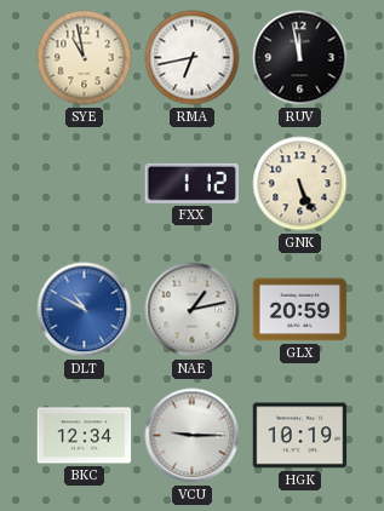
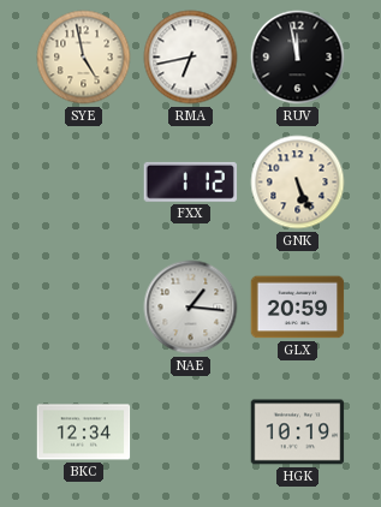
SYE: 10:58 -> 4:58 (84, 58)
DLT: 10:50 -> none (85, 310)
NAE: 1:13 -> 1:16 (191, 308)
VCU: 9:15 -> none (193, 436)
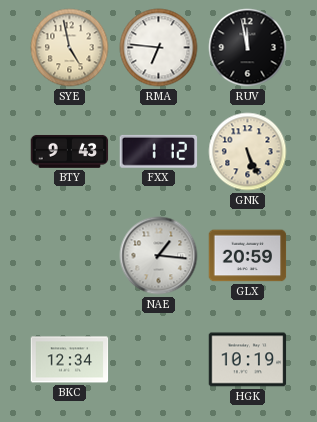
RMA: 6:43 -> 6:46 (159, 48)
BTY: none -> 9:43 (70, 152)
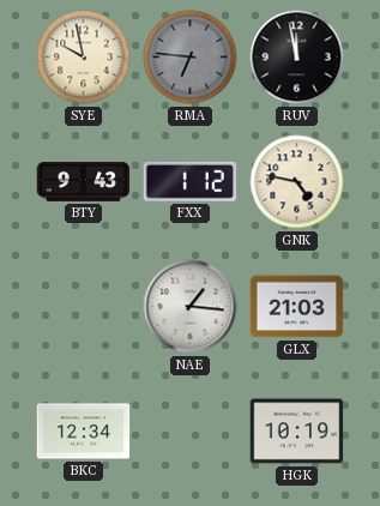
SYE: 4:58 -> 9:58 (84, 58)
RMA dial: white -> grey (191, 58)
GNK: 5:26 -> 4:47 (297, 182)
GLX: 20:59 -> 21:03 (297, 307)
